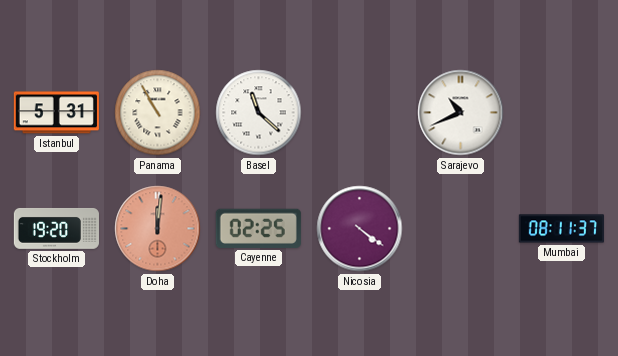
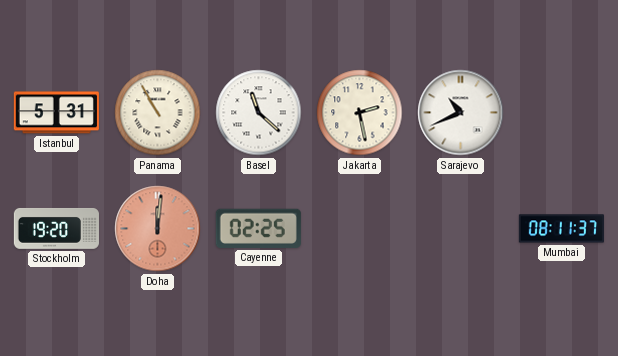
Jakarta: none -> 2:28 (360, 113)
Nicosia: 4:21 -> none (360, 229)
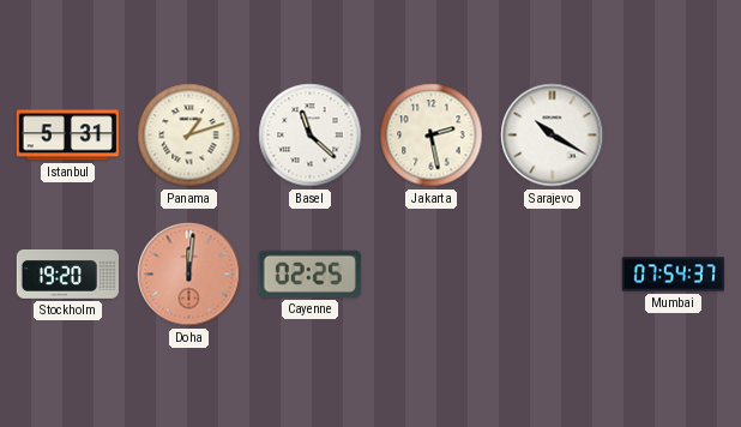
Panama: 10:55 -> 1:12 (189, 136)
Sarajevo: 10:41 -> 10:20 (553, 136)
Mumbai: 08:11 -> 07:54 (673, 275)
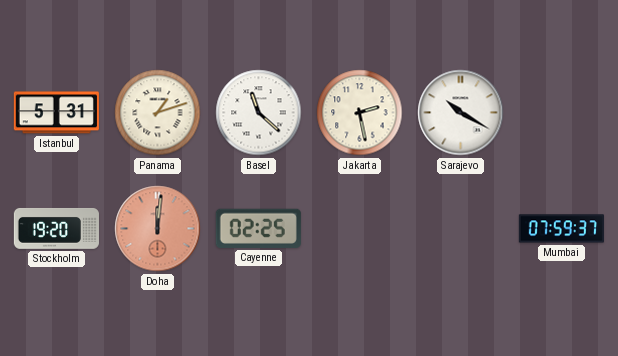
Mumbai: 07:54 -> 07:59 (561, 229)
